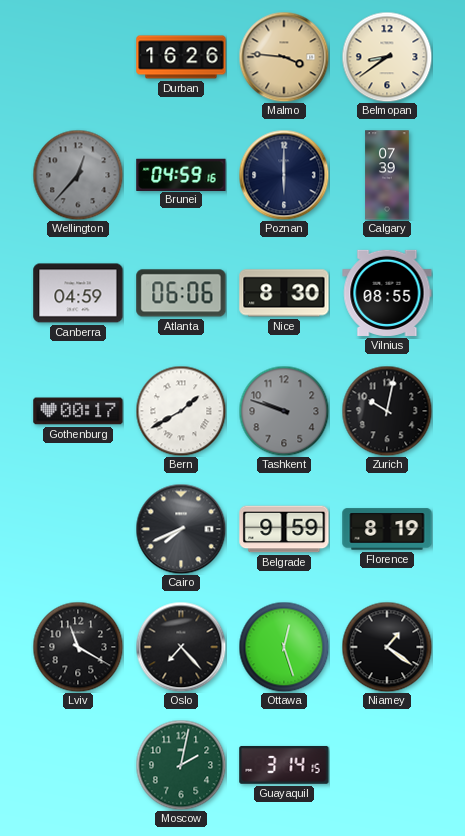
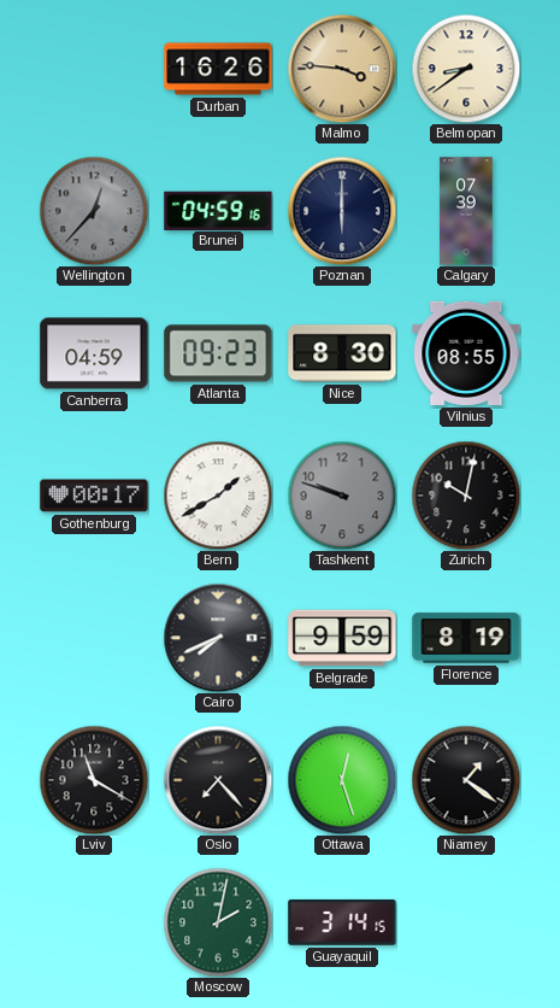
Atlanta: 06:06 -> 09:23 (218, 353)
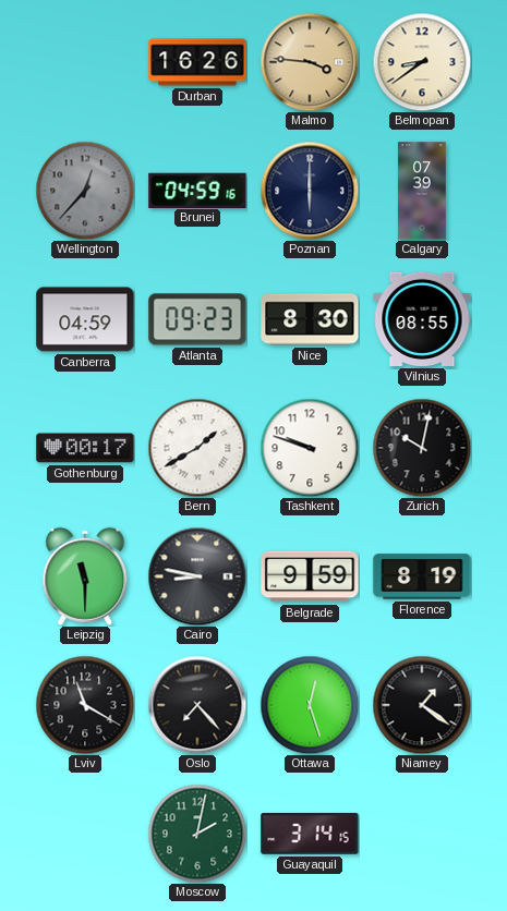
Tashkent dial: grey -> white (310, 448)
Leipzig: none -> 11:30 (85, 576)
Cairo: 7:41 -> 8:47 (197, 576)
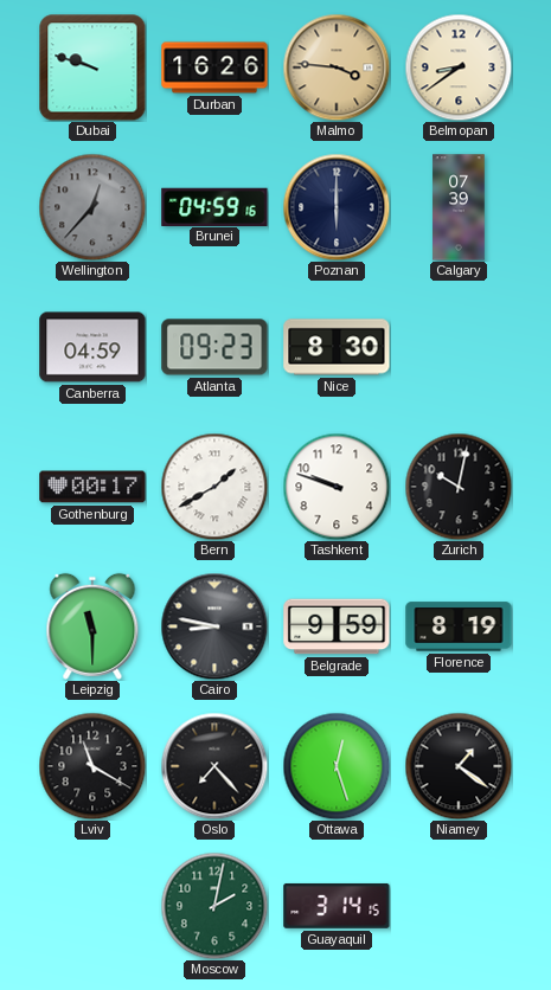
Dubai: none -> 9:48 (92, 67)
Vilnius: 08:55 -> none (422, 319)
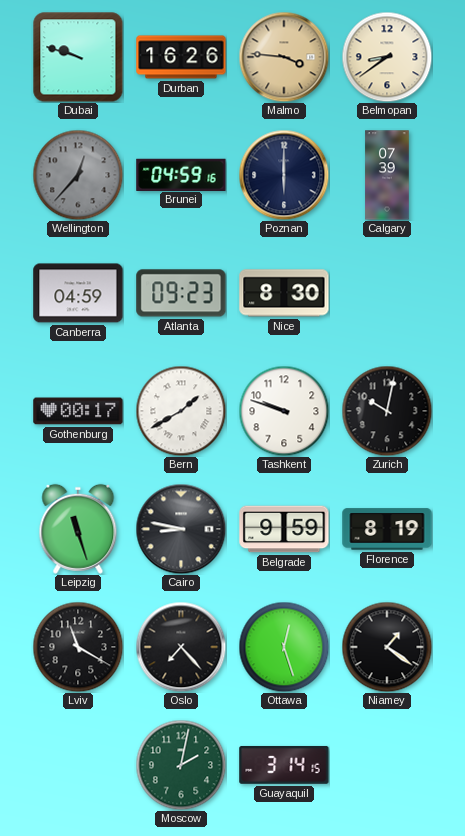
Leipzig: 11:30 -> 11:27 (78, 529)
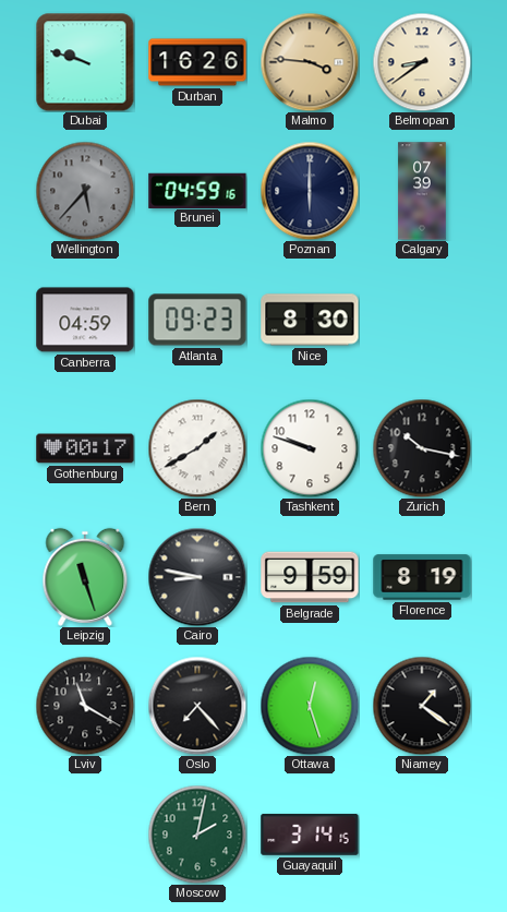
Wellington: 12:37 -> 5:37 (85, 191)
Zurich: 10:02 -> 10:17 (422, 448)
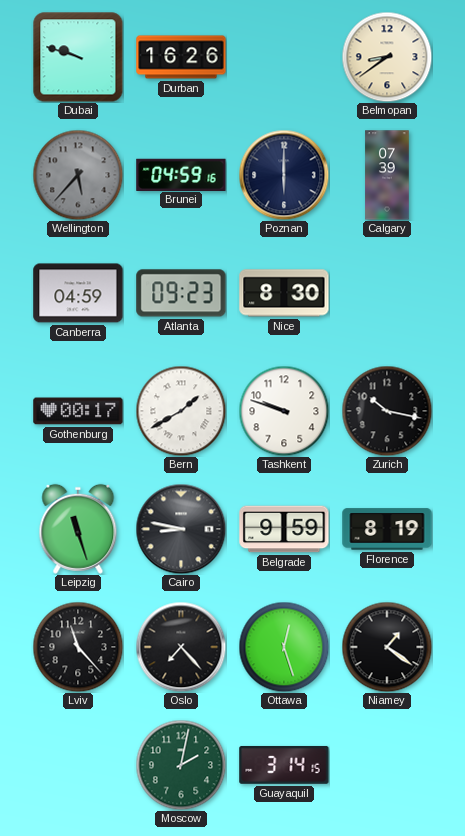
Malmo: 3:46 -> none (310, 62)
Lviv: 11:20 -> 11:23 (78, 647)
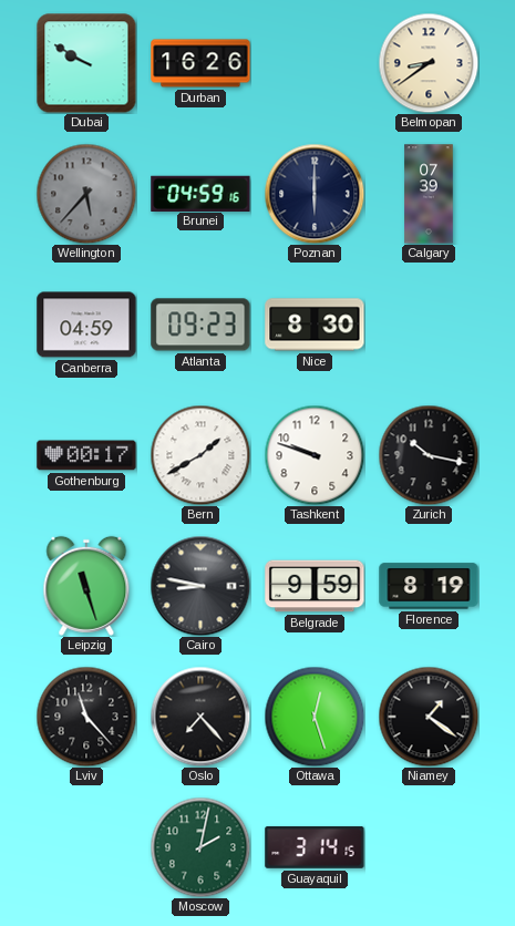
Dubai: 9:48 -> 9:50 (86, 63)
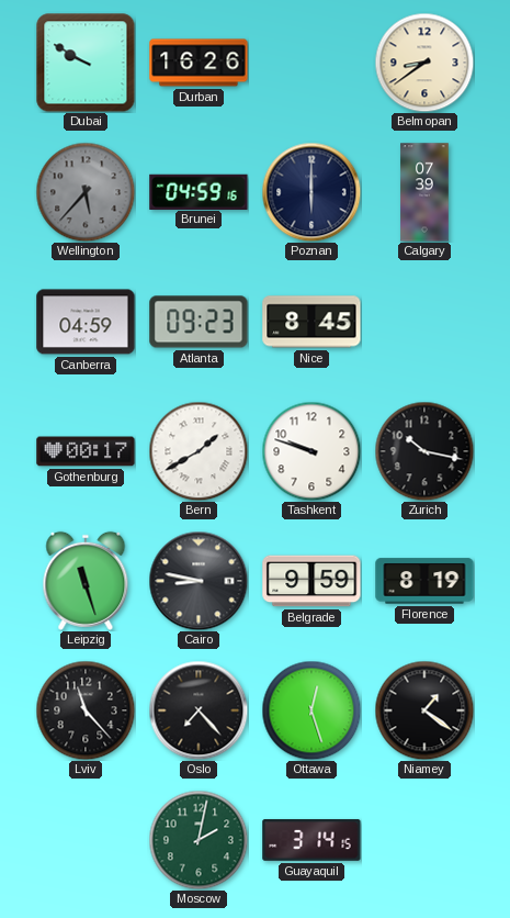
Nice: 8:30 -> 8:45 (311, 322)
